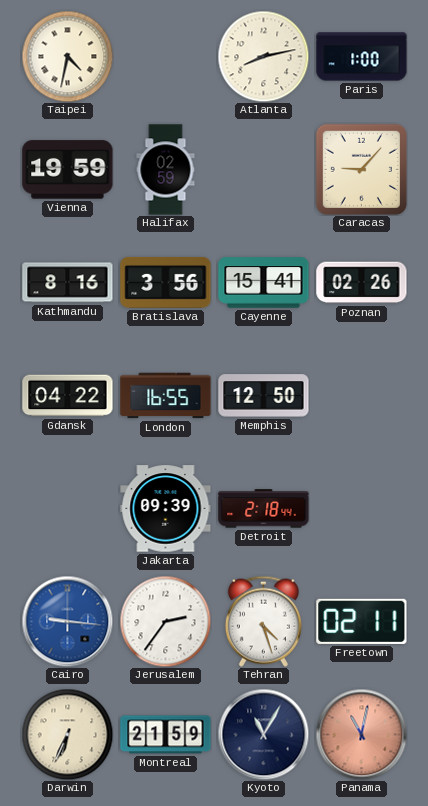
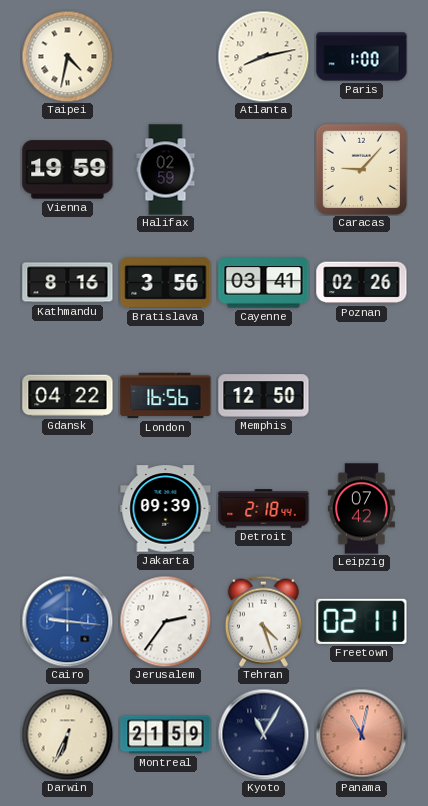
Cayenne: 15:41 -> 03:41 (264, 283)
London: 16:55 -> 16:56 (166, 396)
Leipzig: none -> 07:42 (361, 509)
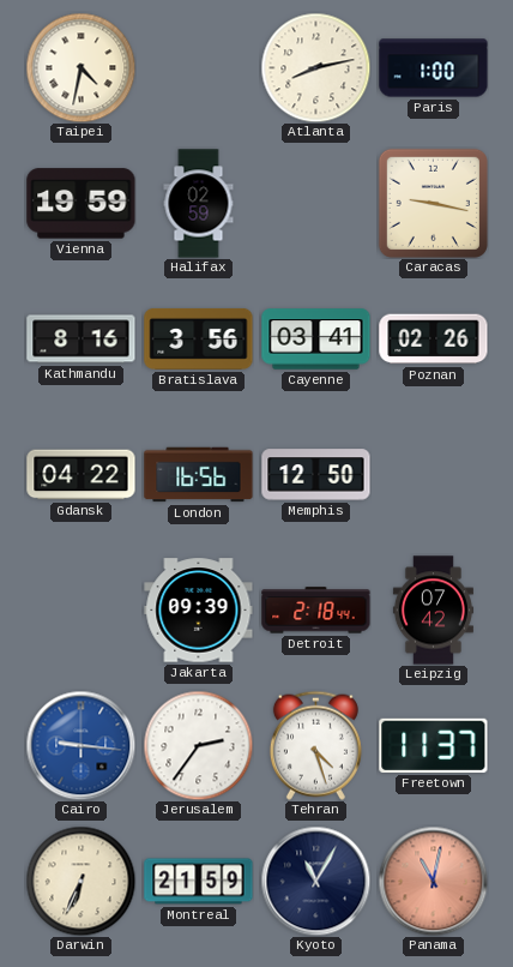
Caracas: 9:07 -> 9:17 (433, 203)
Freetown: 02:11 -> 11:37 (434, 745)
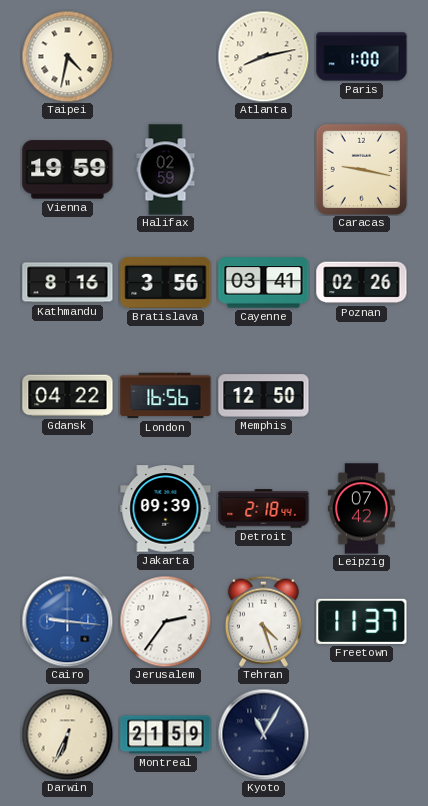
Panama: 11:02 -> none (433, 881)
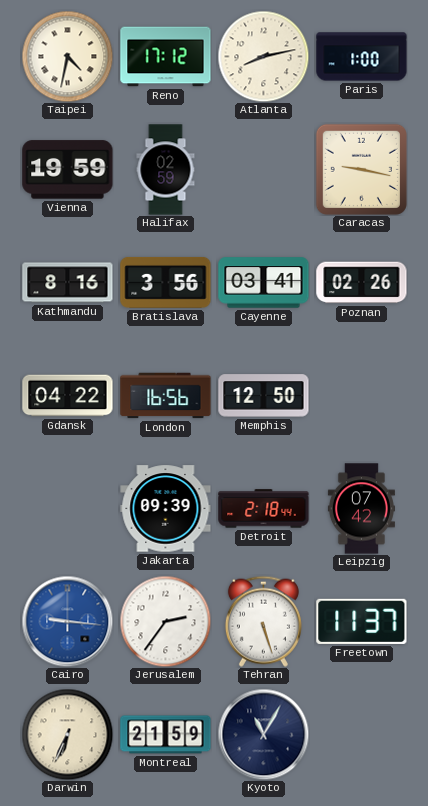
Reno: none -> 17:12 (166, 57)
Tehran: 4:27 -> 5:27 (263, 621)
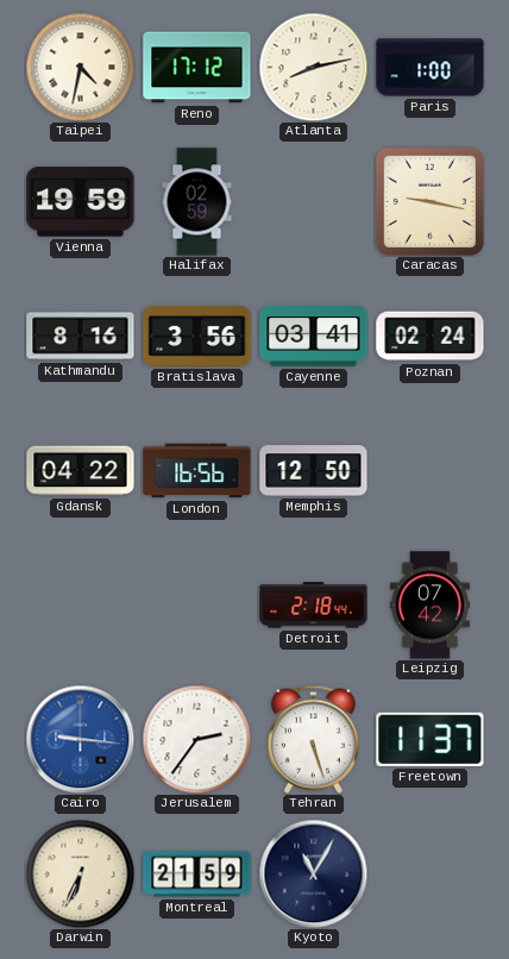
Poznan: 02:26 -> 02:24 (431, 337)
Jakarta: 09:39 -> none (166, 509)
